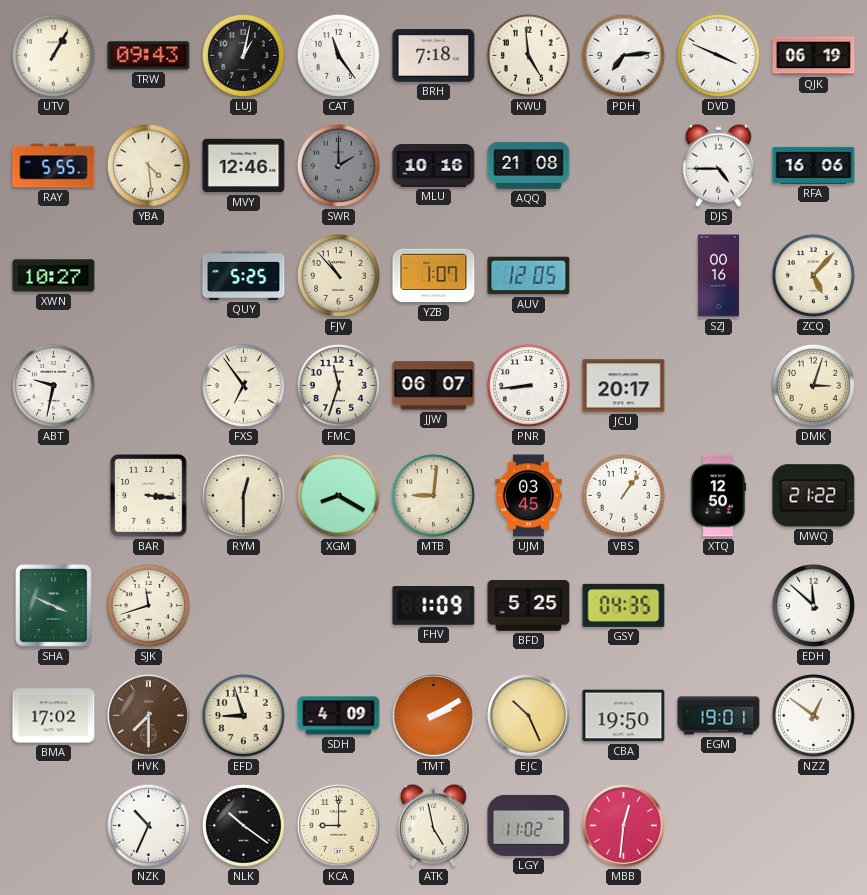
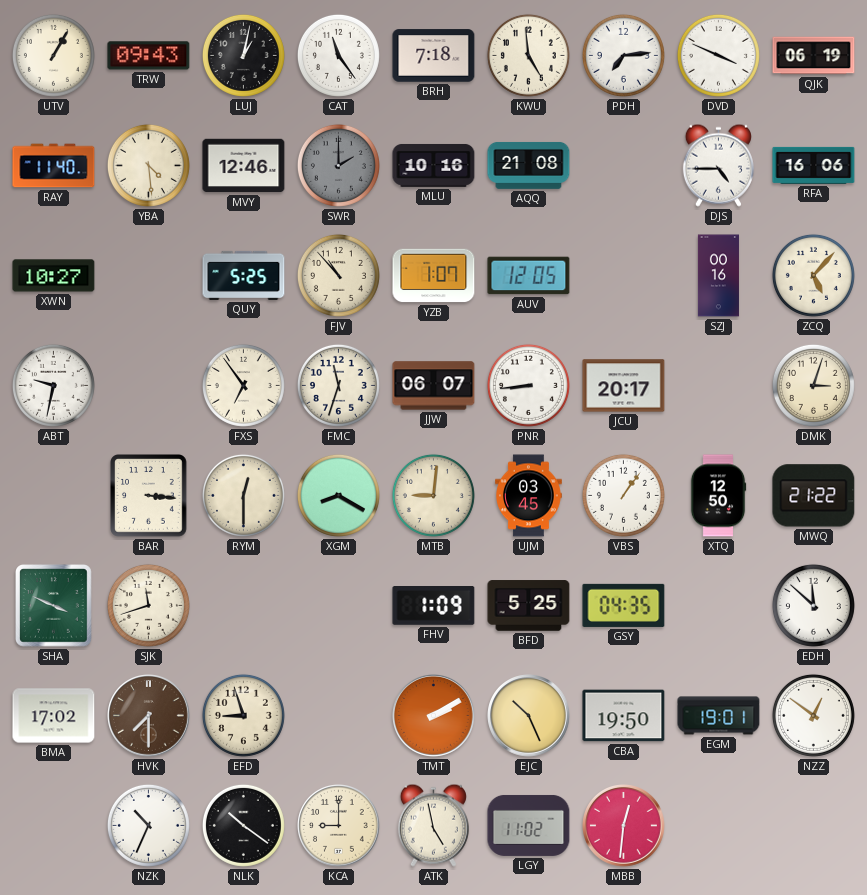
RAY: 5:55 -> 11:40 (54, 166)
SDH: 4:09 -> none (339, 716)
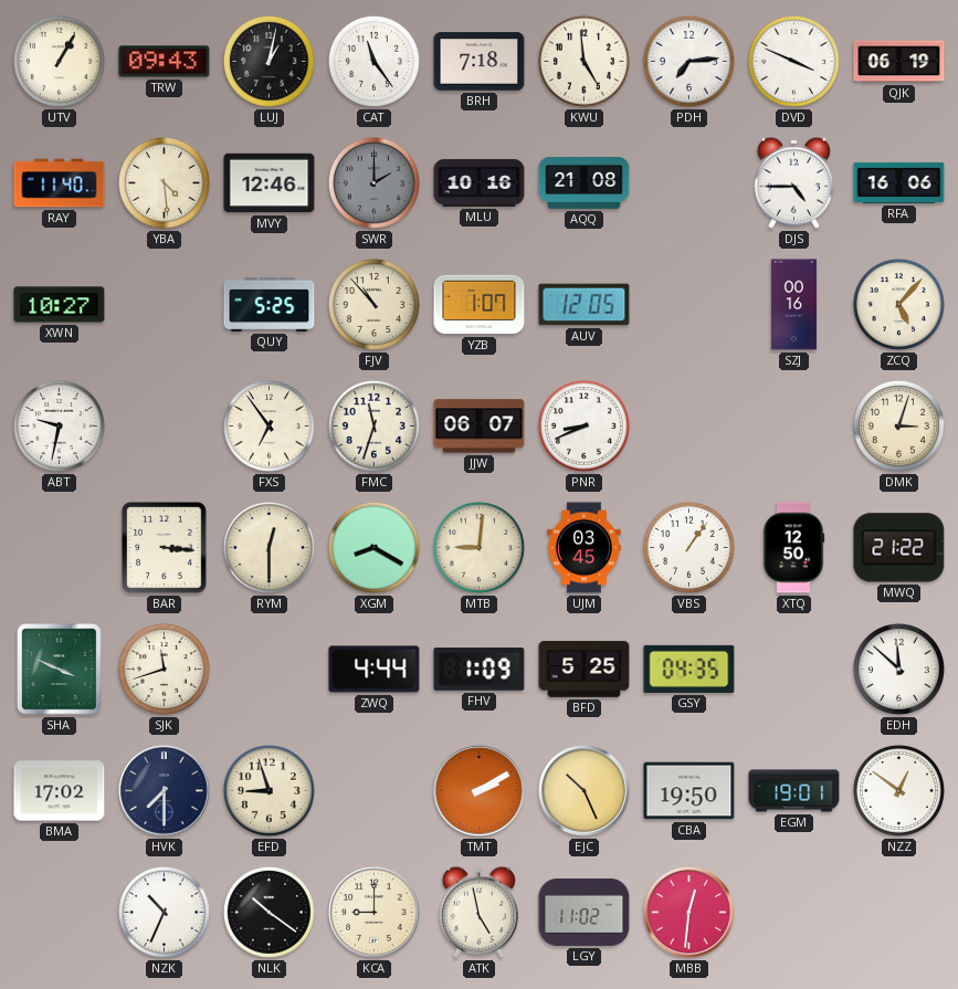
PNR: 8:44 -> 8:41 (583, 425)
JCU: 20:17 -> none (624, 386)
ZWQ: none -> 4:44 (375, 670)
HVK dial: brown -> navy (165, 791)
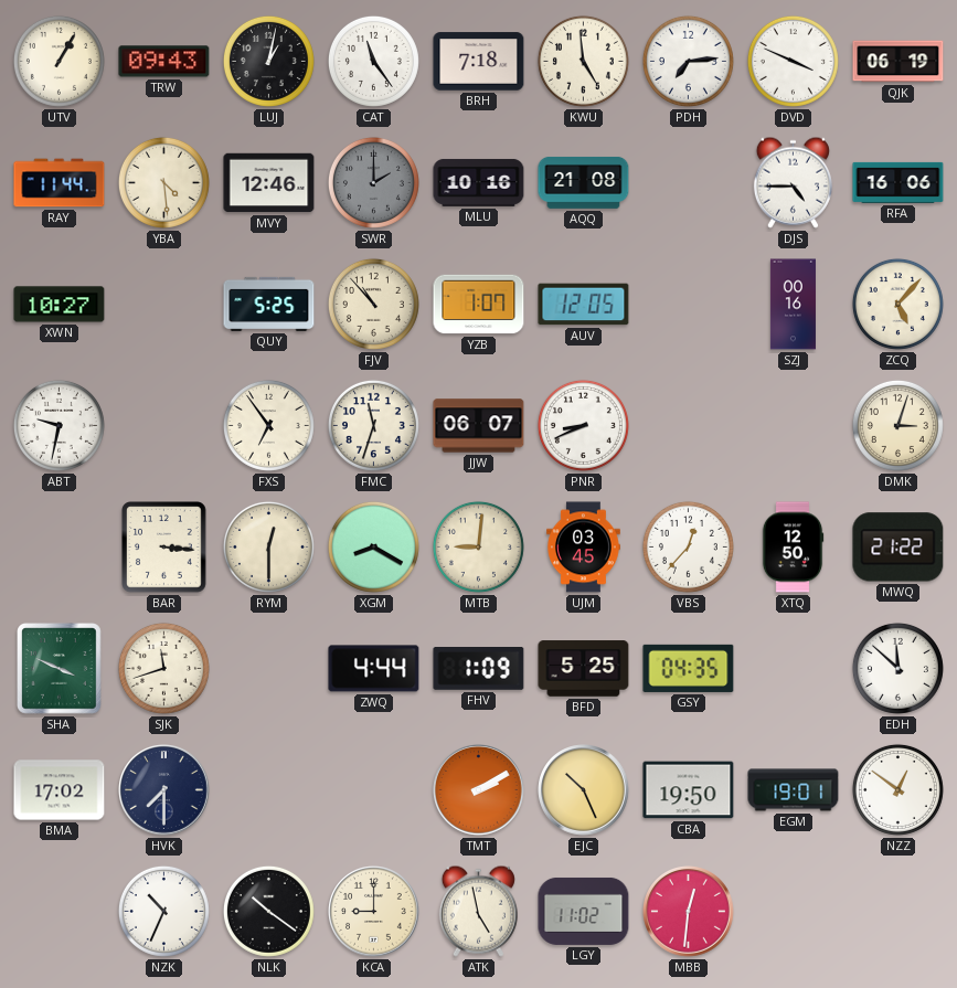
RAY: 11:40 -> 11:44 (60, 183)
VBS: 1:06 -> 12:37 (688, 546)
EFD: 8:57 -> none (269, 790)
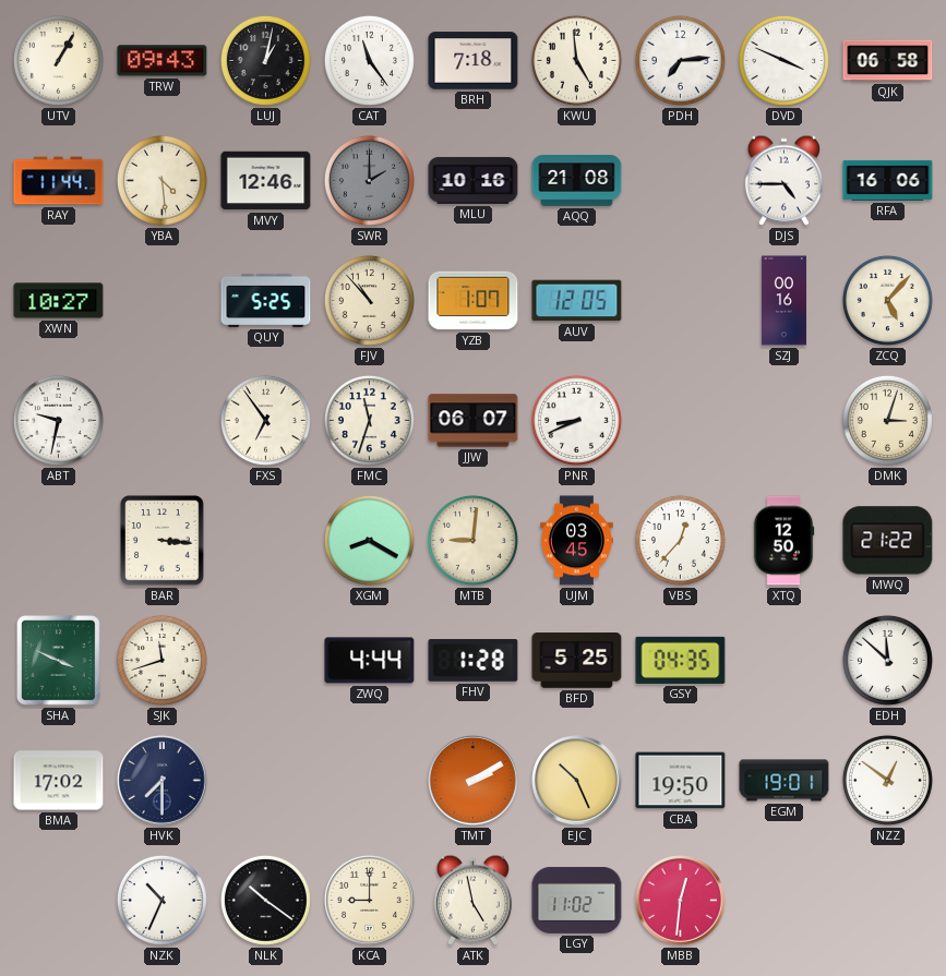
QJK: 06:19 -> 06:58 (888, 61)
RYM: 12:30 -> none (268, 546)
FHV: 1:09 -> 1:28 (474, 661)
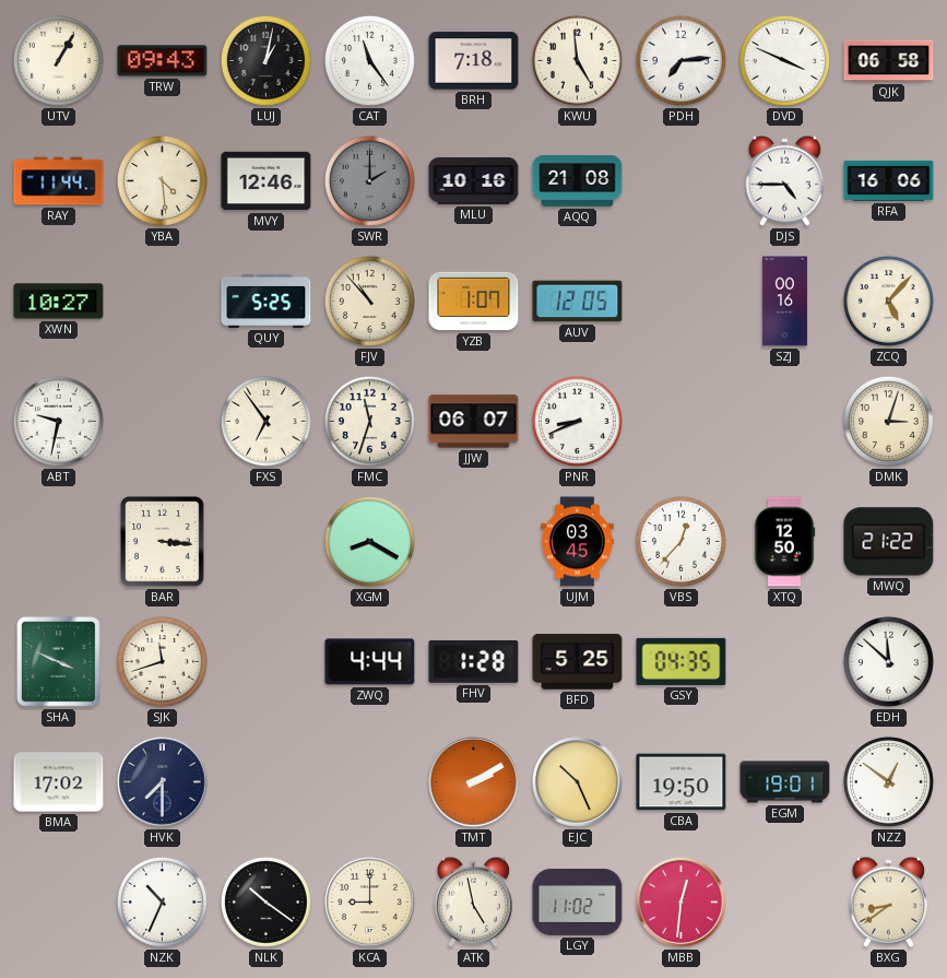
MTB: 9:01 -> none (472, 540)
BXG: none -> 8:39 (888, 902)
